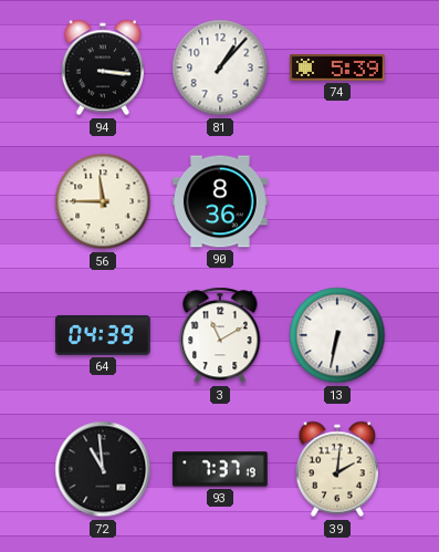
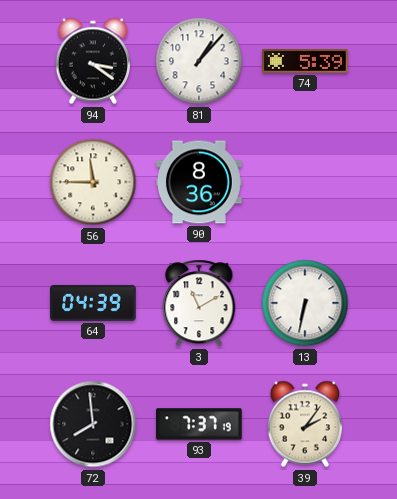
94: 3:16 -> 3:21 (92, 61)
72: 10:59 -> 7:59 (93, 424)
39: 2:01 -> 2:06 (304, 424)
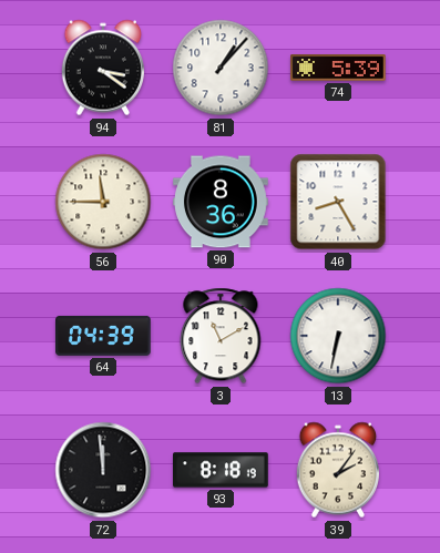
40: none -> 8:25 (338, 202)
72: 7:59 -> 11:59 (103, 470)
93: 7:37 -> 8:18 (222, 470)
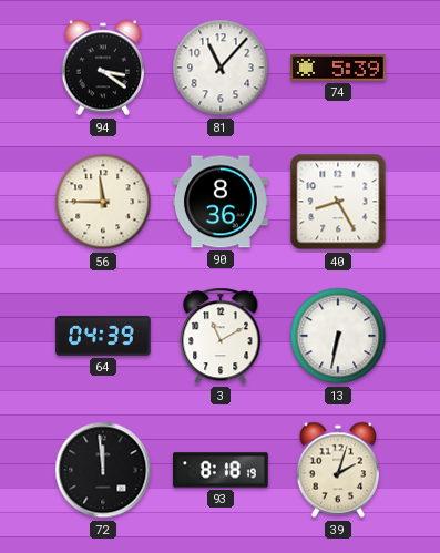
81: 1:07 -> 11:07 (221, 68)
39: 2:06 -> 2:03 (337, 470)
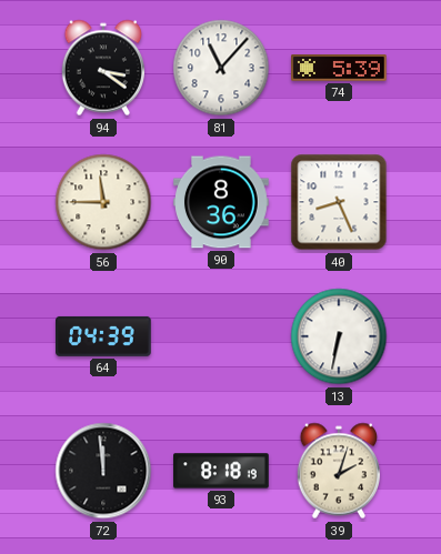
40: 8:25 -> 8:26 (339, 202)
3: 11:10 -> none (221, 336)
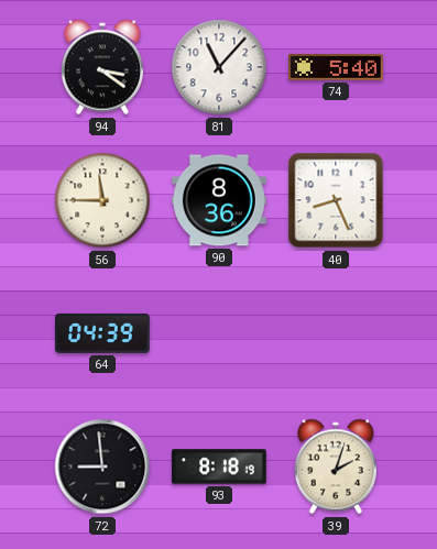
74: 5:39 -> 5:40 (337, 67)
13: 6:32 -> none (339, 336)
72: 11:59 -> 8:59 (102, 466)
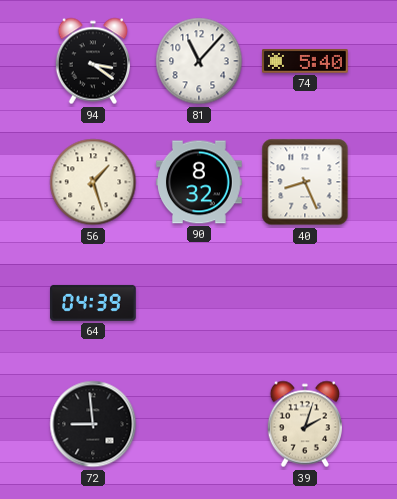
56: 11:45 -> 1:27 (93, 182)
90: 8:36 -> 8:32 (200, 182)
93: 8:18 -> none (220, 466)
